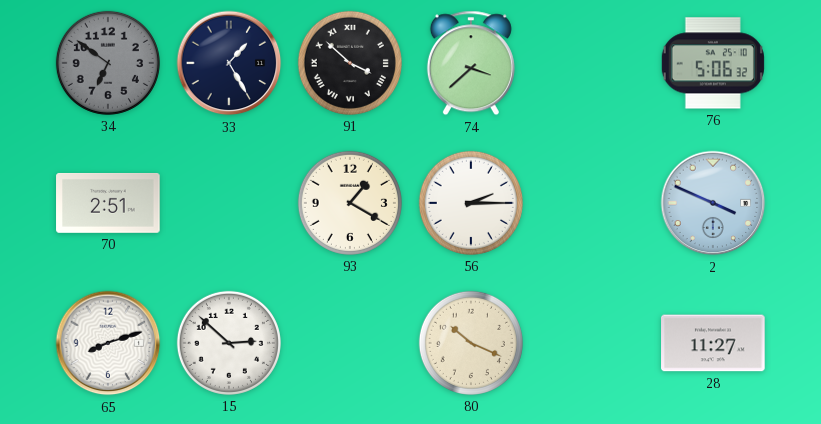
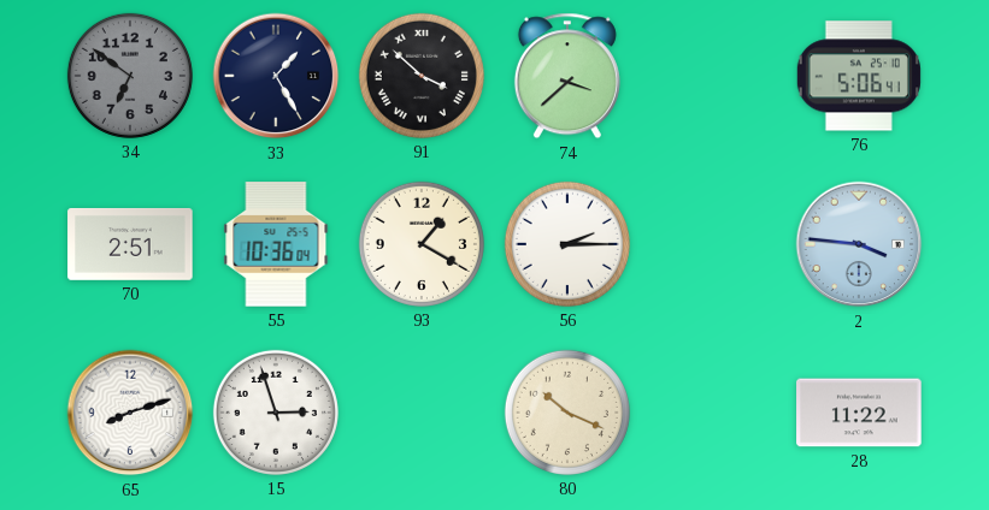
76: 5:06:32 -> 5:06:41 (859, 76)
55: none -> 10:36 (276, 244)
2: 3:49 -> 3:46 (859, 244)
15: 2:52 -> 2:57 (276, 413)
28: 11:27 -> 11:22 (859, 413)
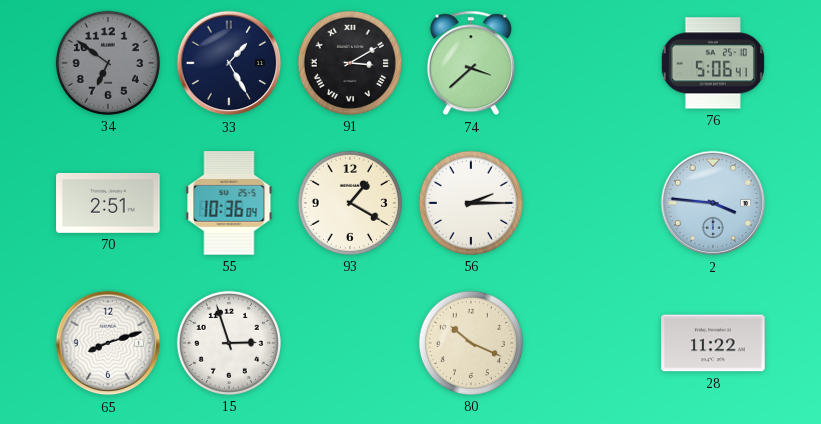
91: 3:52 -> 3:10 (350, 63)
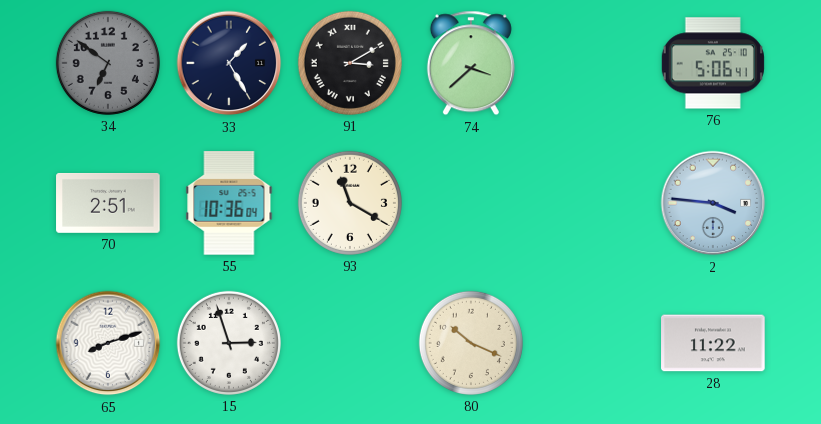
93: 1:20 -> 11:20 (350, 203)
56: 2:15 -> none (471, 203)
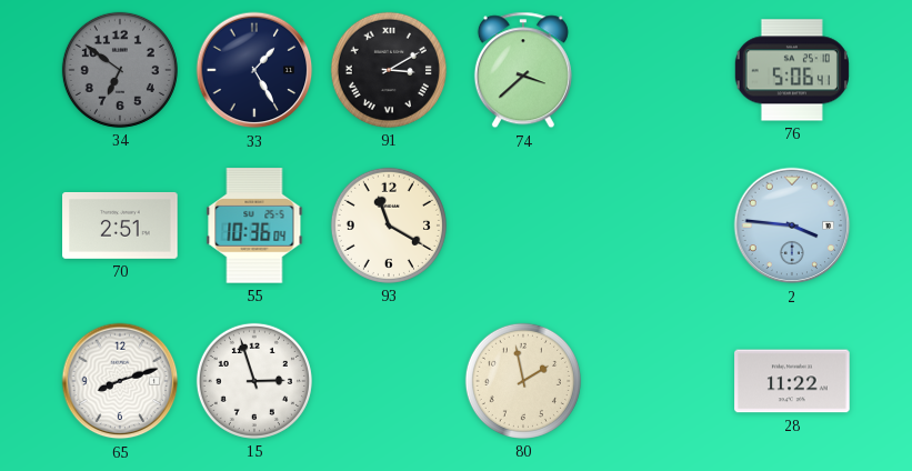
80: 10:19 -> 1:58 (523, 381)
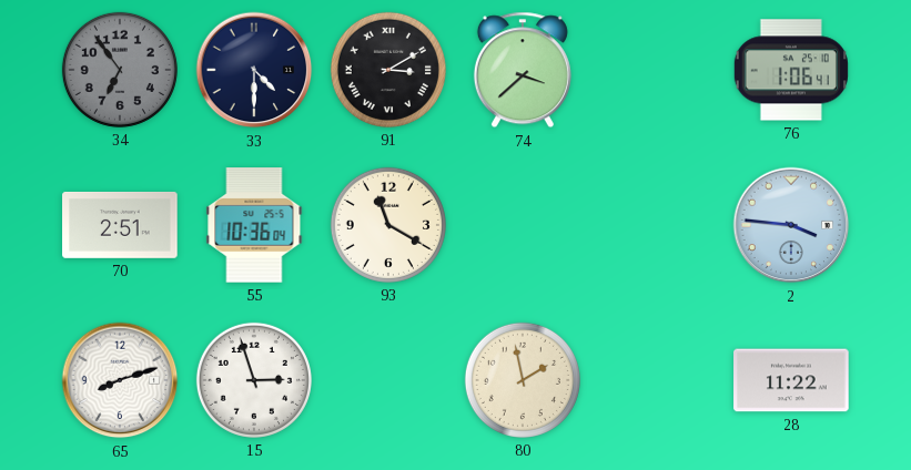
34: 6:51 -> 6:54 (120, 70)
33: 1:25 -> 4:30 (254, 70)
76: 5:06 -> 1:06 (791, 70)
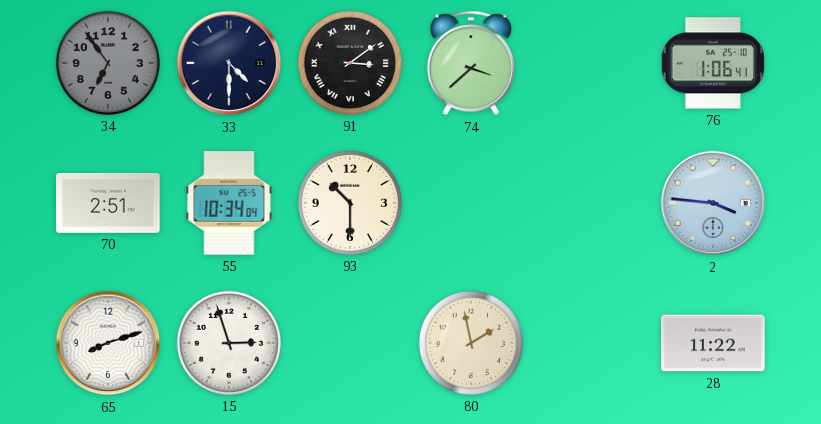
91: 3:10 -> 3:09 (350, 63)
55: 10:36 -> 10:34 (229, 203)
93: 11:20 -> 10:30 (350, 203)
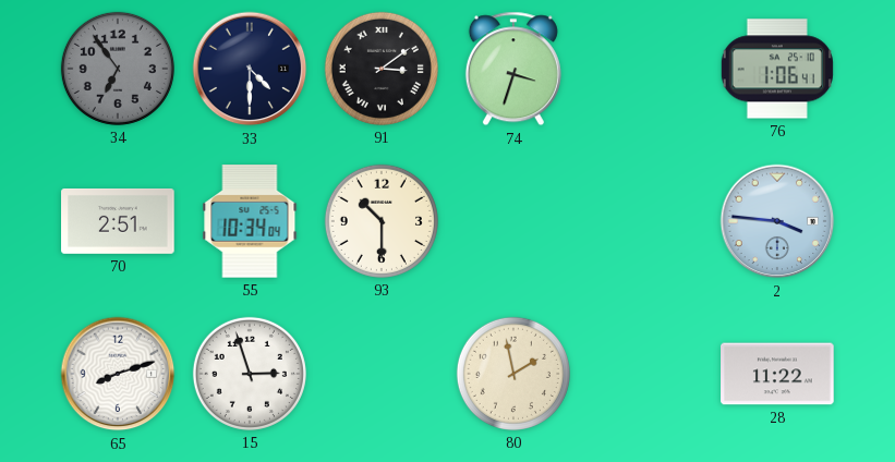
74: 3:38 -> 3:33 (513, 69)
